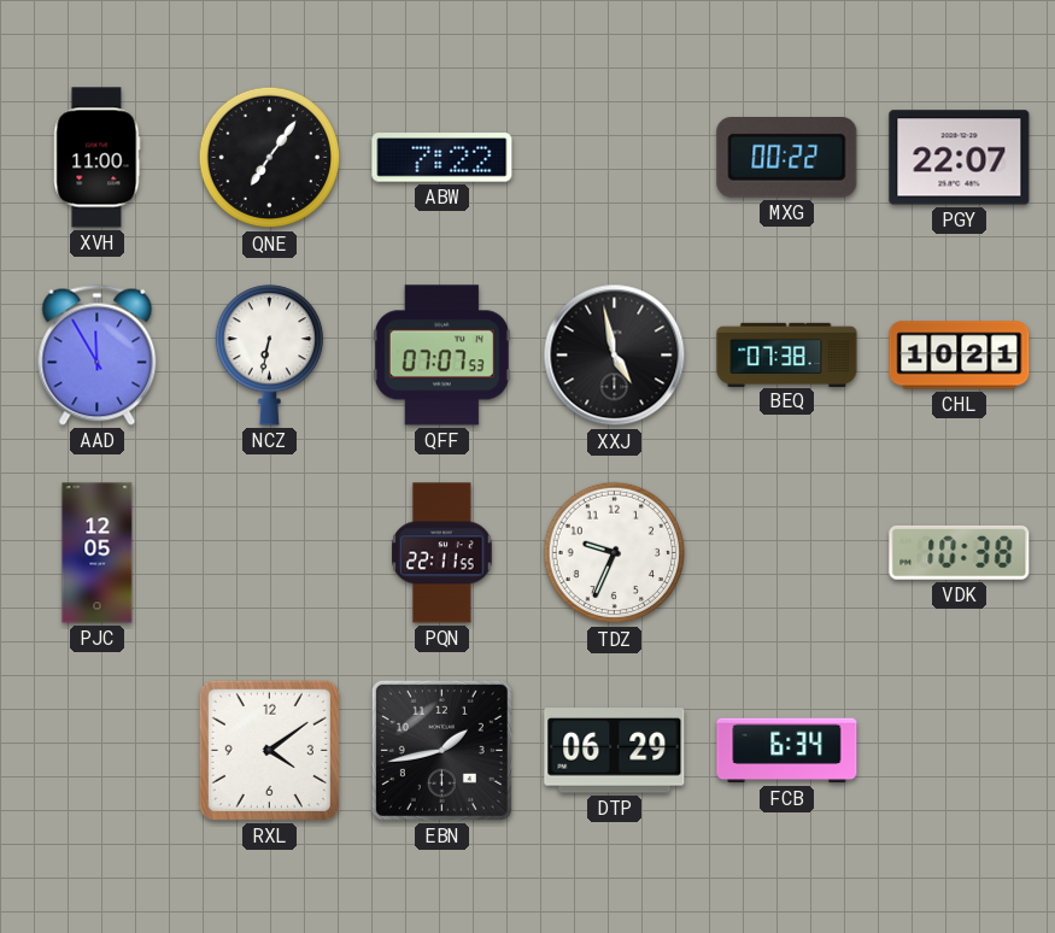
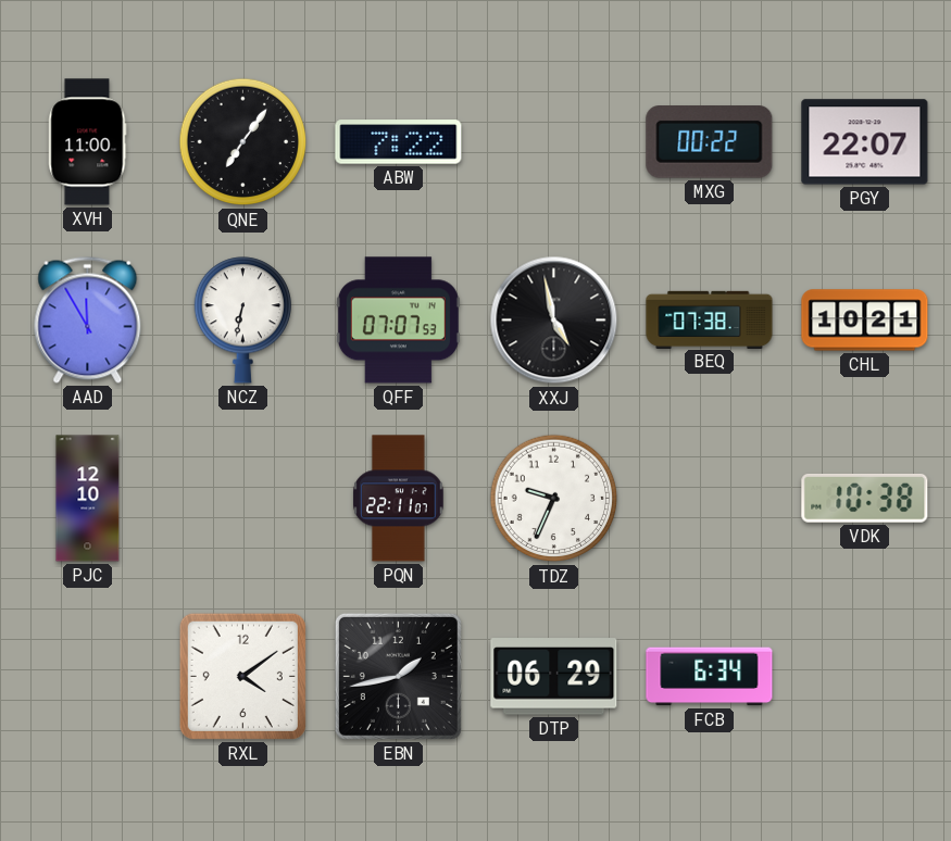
PJC: 12:05 -> 12:10 (88, 499)
PQN: 22:11:55 -> 22:11:07 (399, 499)
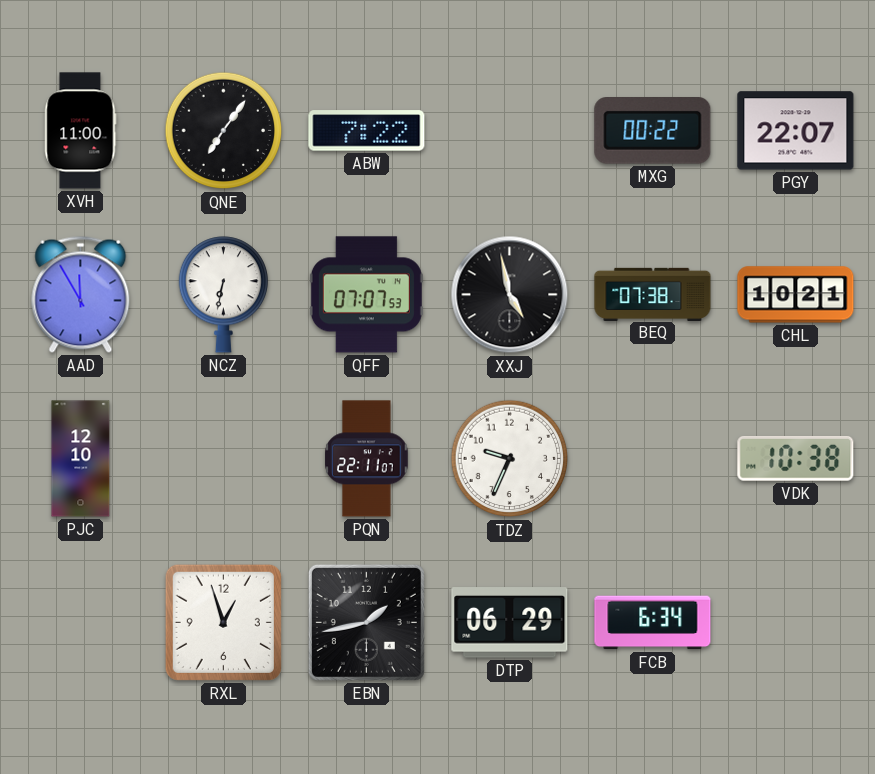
RXL: 4:09 -> 12:57 (223, 622)
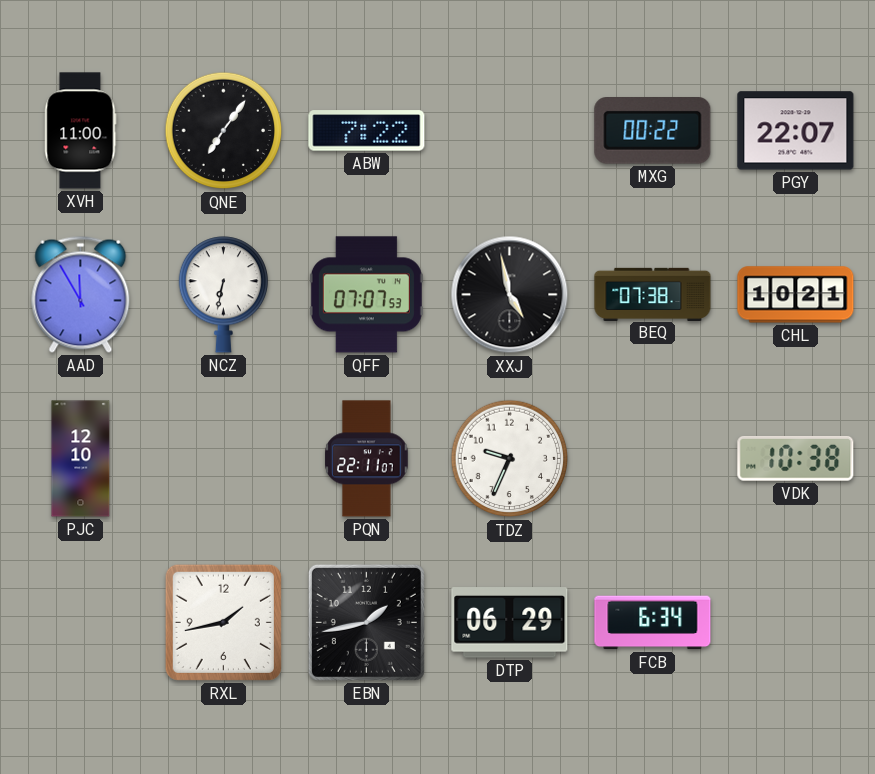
RXL: 12:57 -> 1:43 (223, 622)
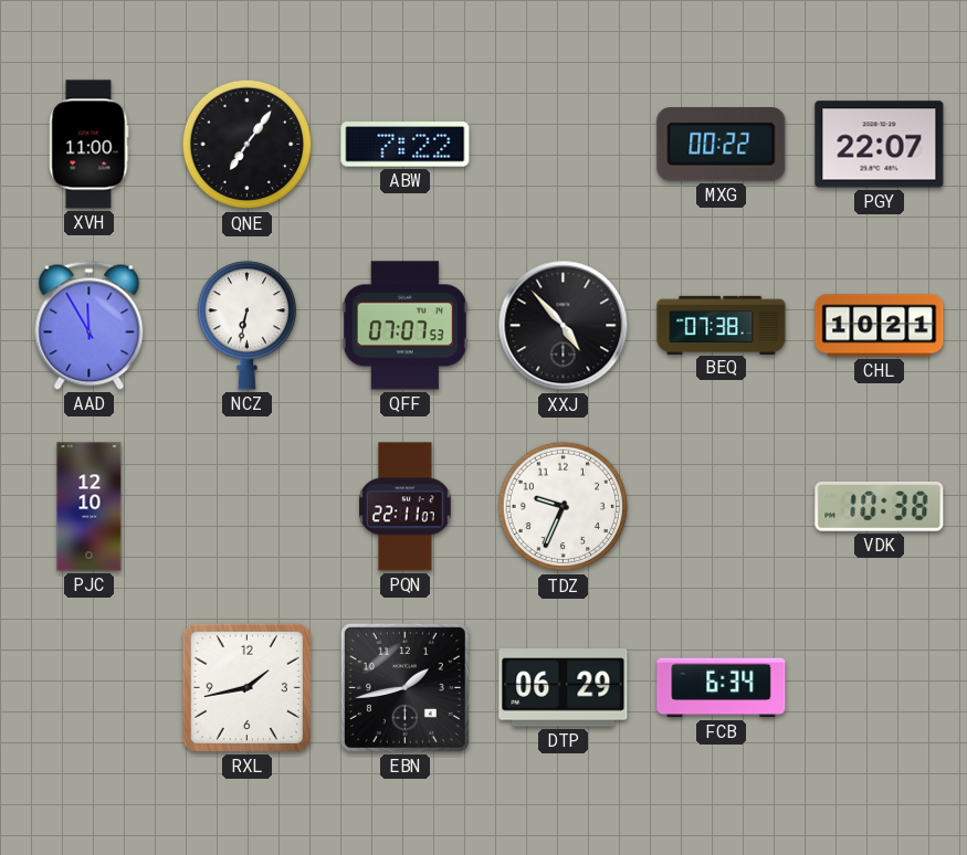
XXJ: 4:58 -> 4:53 (564, 326)
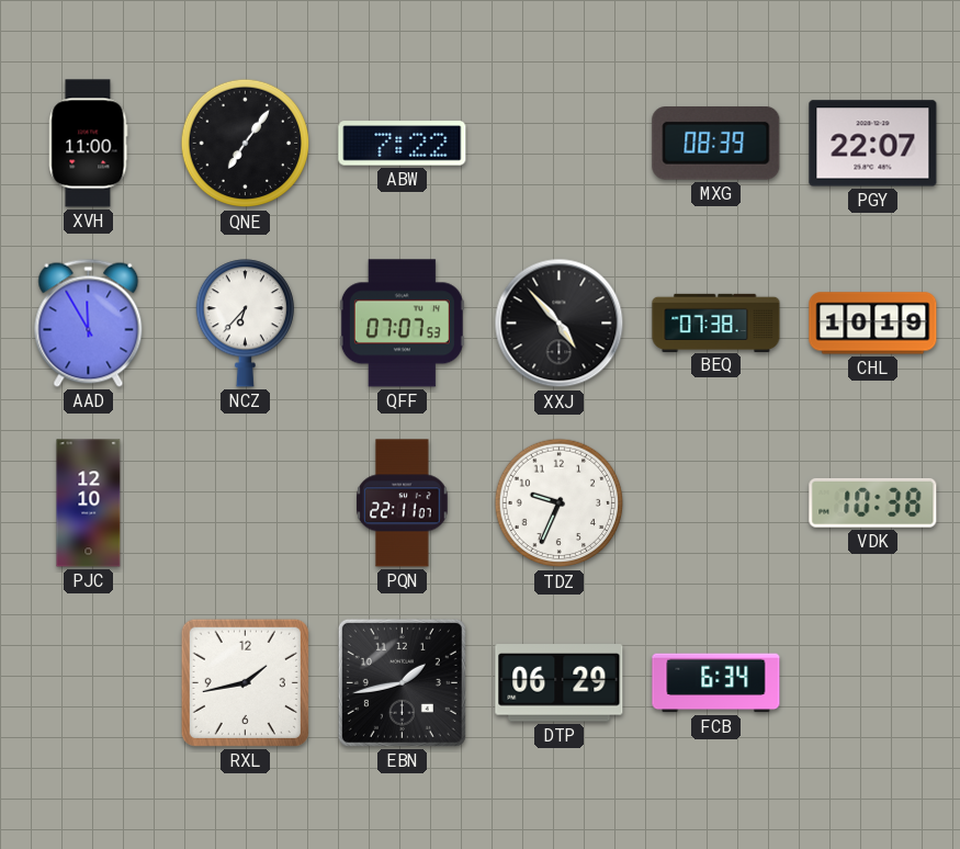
MXG: 00:22 -> 08:39 (716, 144)
NCZ: 6:32 -> 6:37 (245, 324)
CHL: 10:21 -> 10:19 (873, 324)
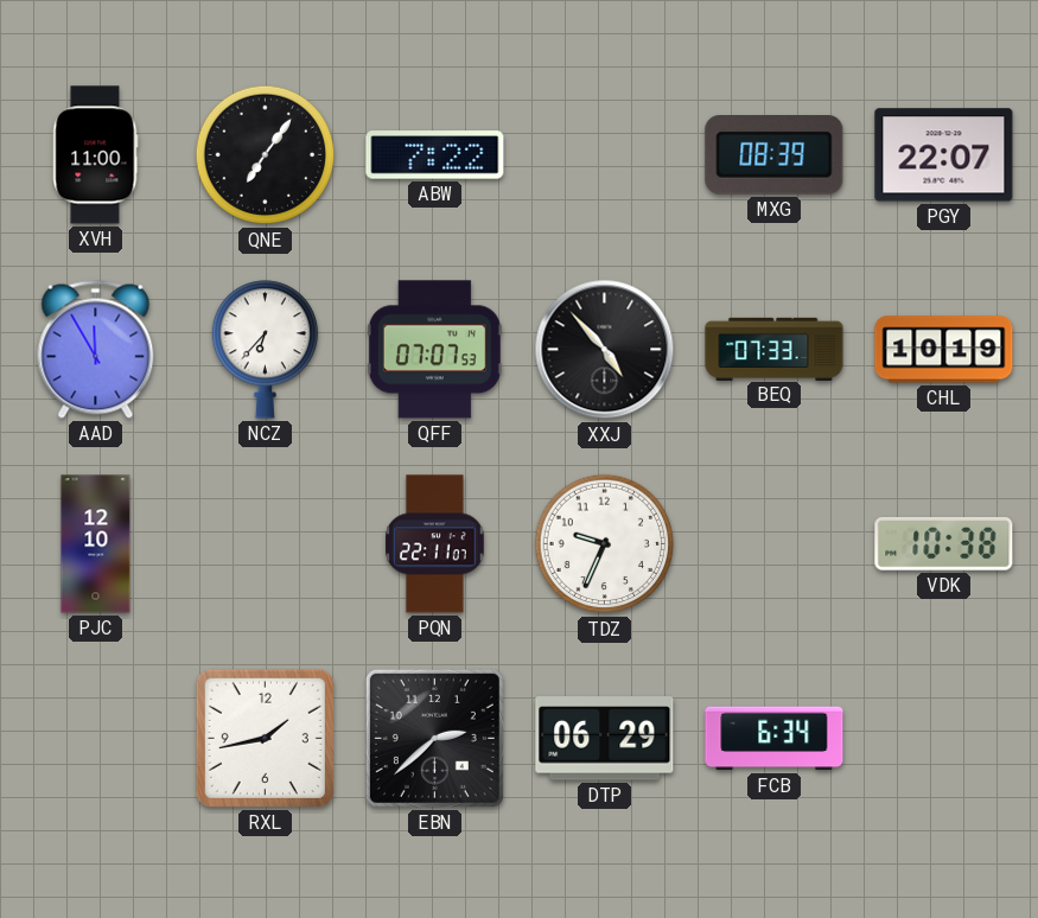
BEQ: 07:38 -> 07:33 (775, 349)
EBN: 1:43 -> 2:38 (434, 738)
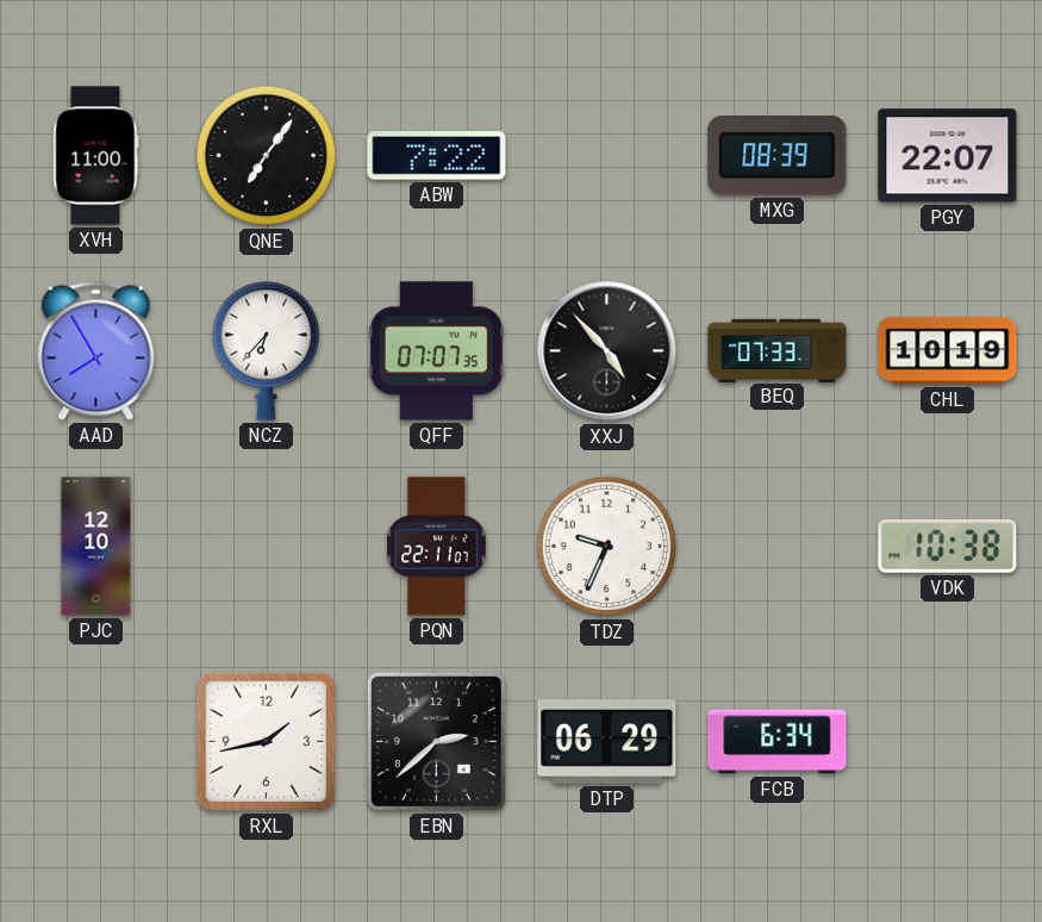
AAD: 11:55 -> 7:55 (96, 350)
QFF: 07:07:53 -> 07:07:35 (436, 351)
